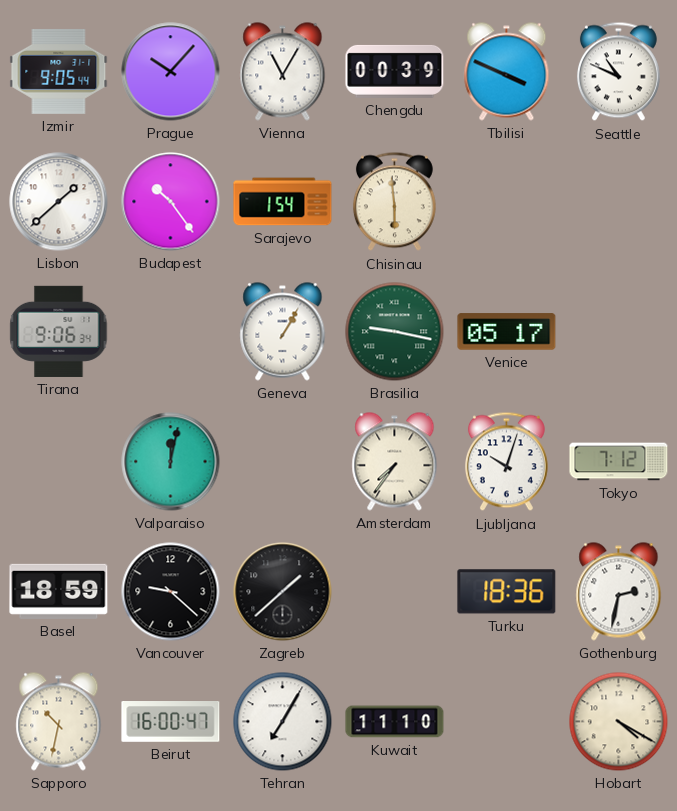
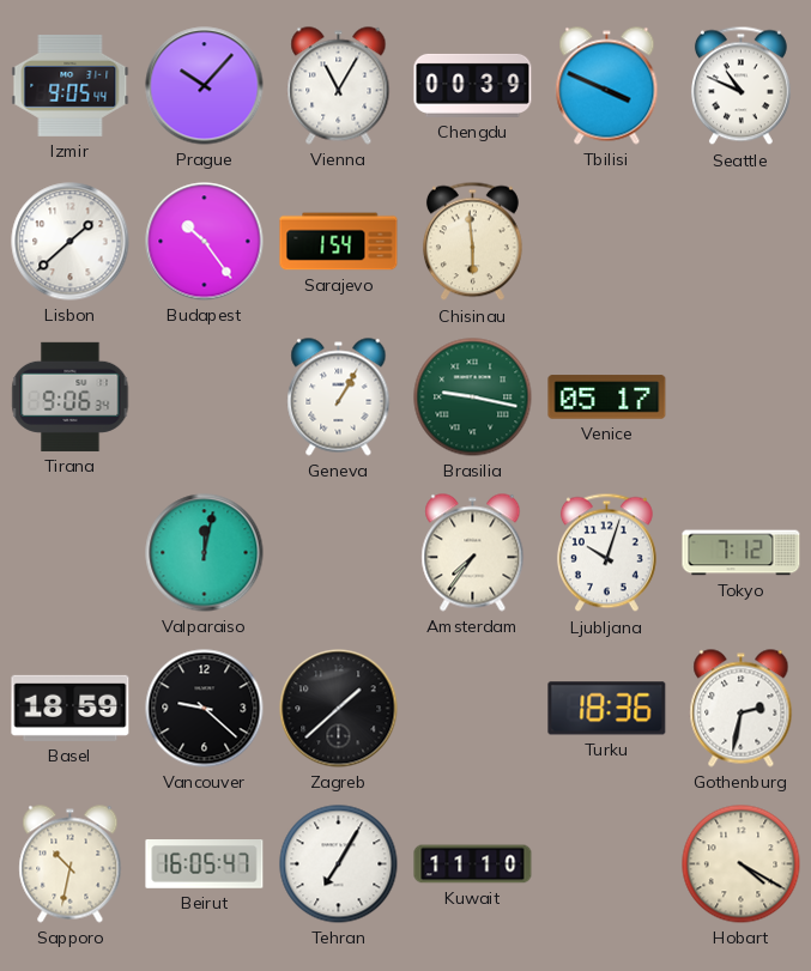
Beirut: 16:00 -> 16:05 (205, 864)
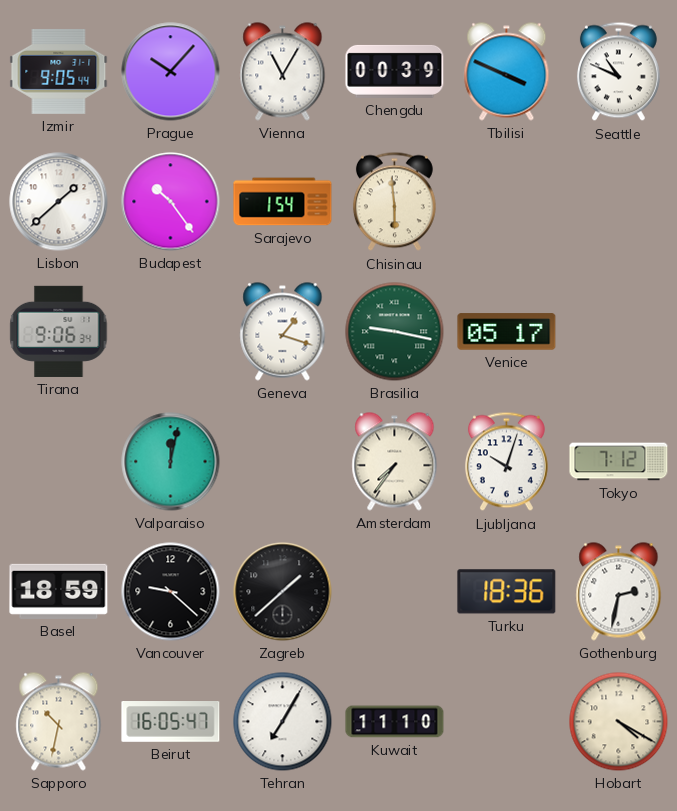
Geneva: 1:05 -> 1:18 (283, 332)
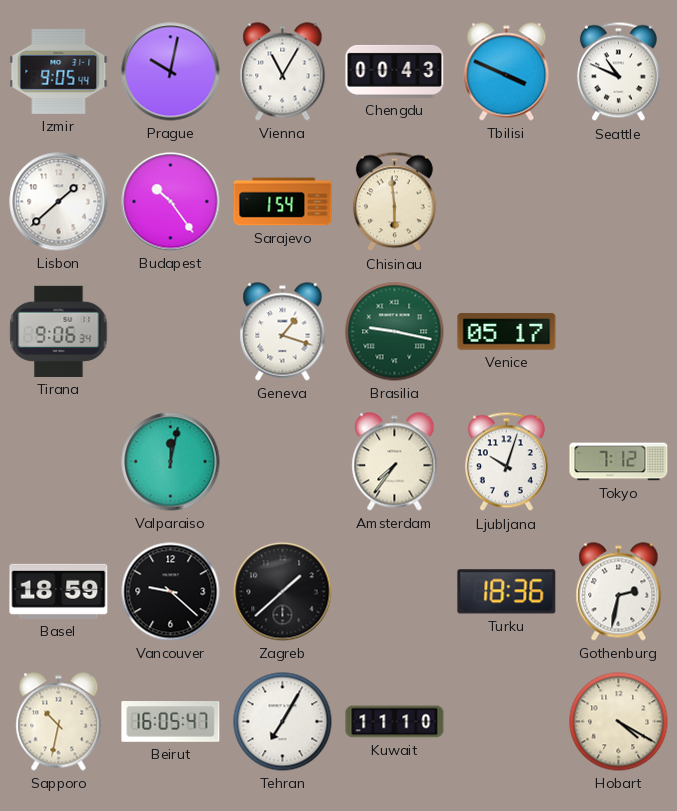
Prague: 10:07 -> 10:02 (171, 72)
Chengdu: 00:39 -> 00:43 (395, 71)
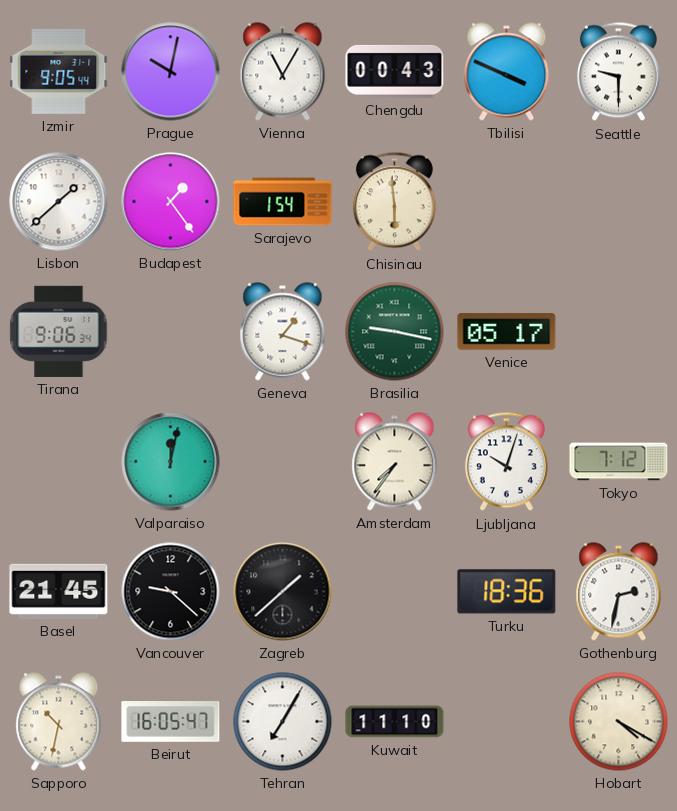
Seattle: 10:49 -> 9:30 (618, 72)
Budapest: 10:24 -> 1:24 (171, 202)
Basel: 18:59 -> 21:45 (59, 591)
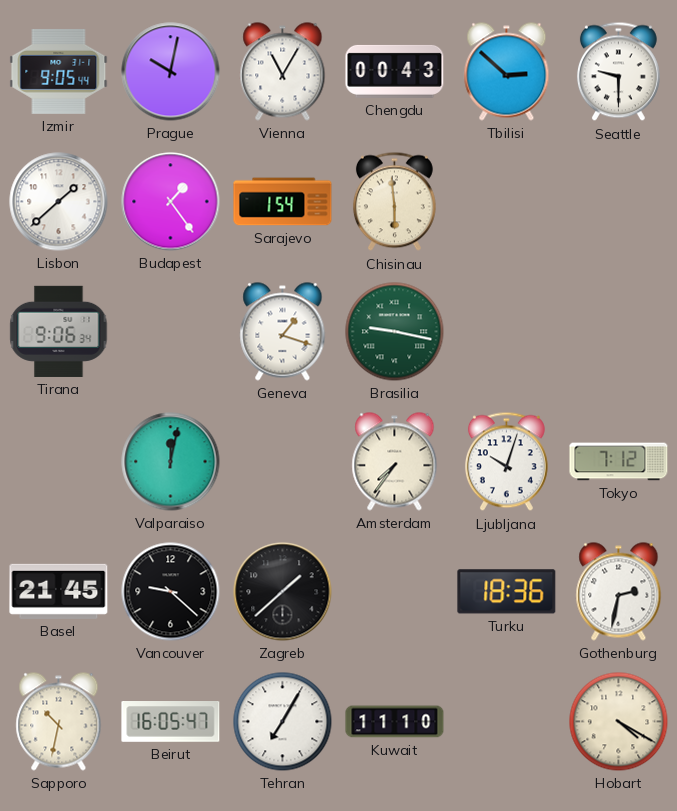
Tbilisi: 3:49 -> 2:52 (507, 72)
Venice: 05:17 -> none (507, 332)
